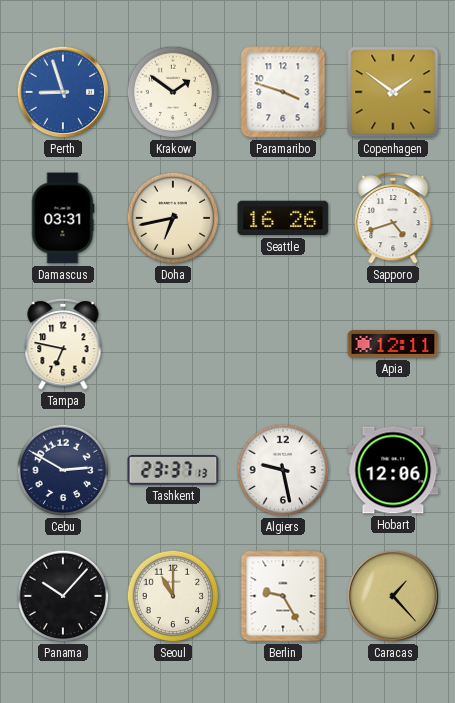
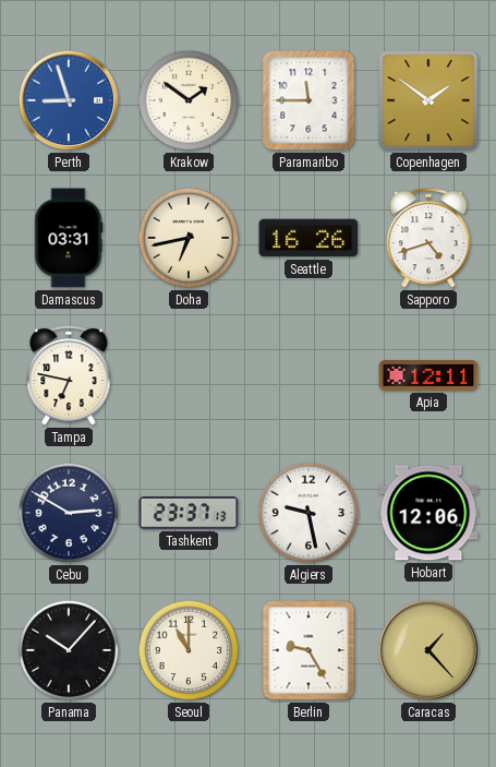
Paramaribo: 3:48 -> 11:45 (309, 100)
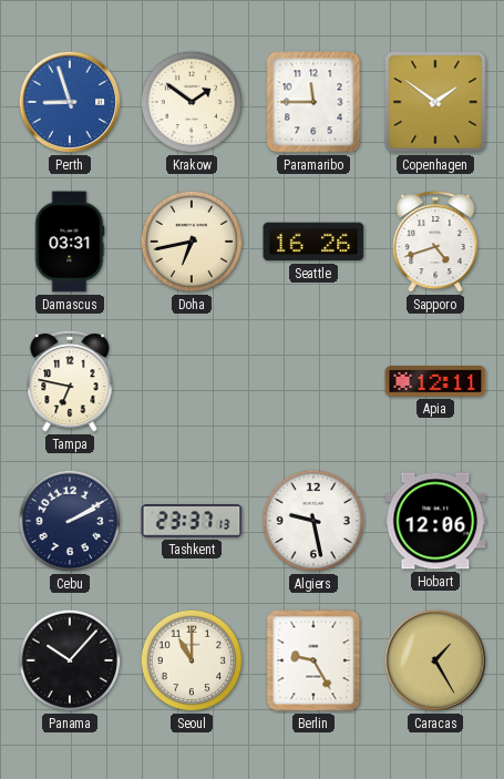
Cebu: 2:50 -> 2:10 (70, 521)
Caracas: 1:23 -> 1:25 (435, 660)
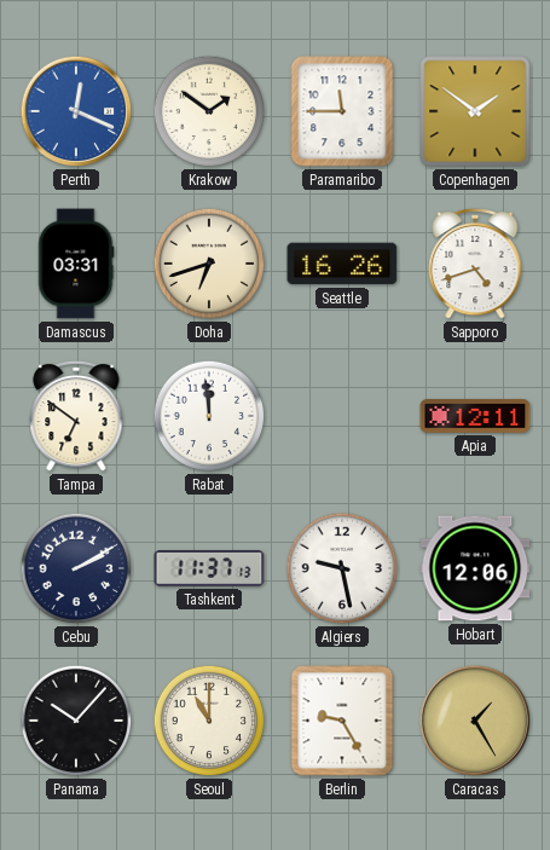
Perth: 8:57 -> 12:19 (76, 111)
Doha: 6:43 -> 6:42 (209, 264)
Tampa: 6:47 -> 6:51 (76, 416)
Rabat: none -> 11:59 (209, 416)
Tashkent: 23:37 -> 11:37 (209, 569)
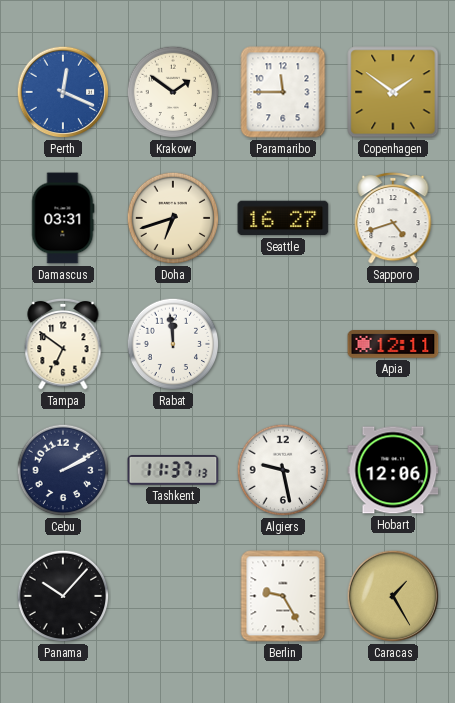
Seattle: 16:26 -> 16:27 (283, 218)
Seoul: 11:00 -> none (209, 721)
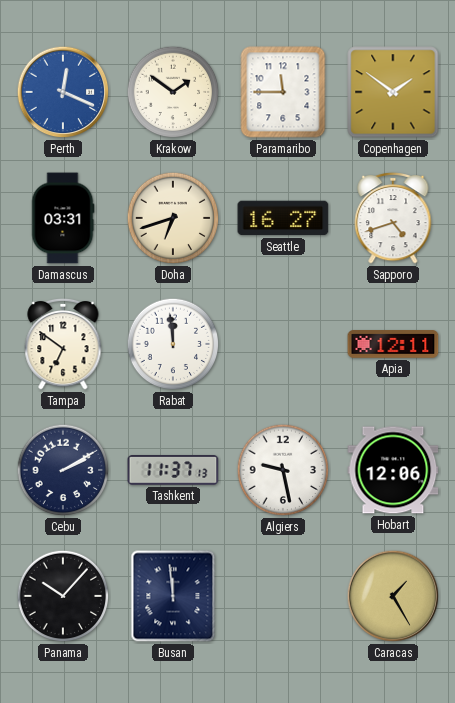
Busan: none -> 11:59 (173, 596)
Berlin: 9:25 -> none (283, 596)
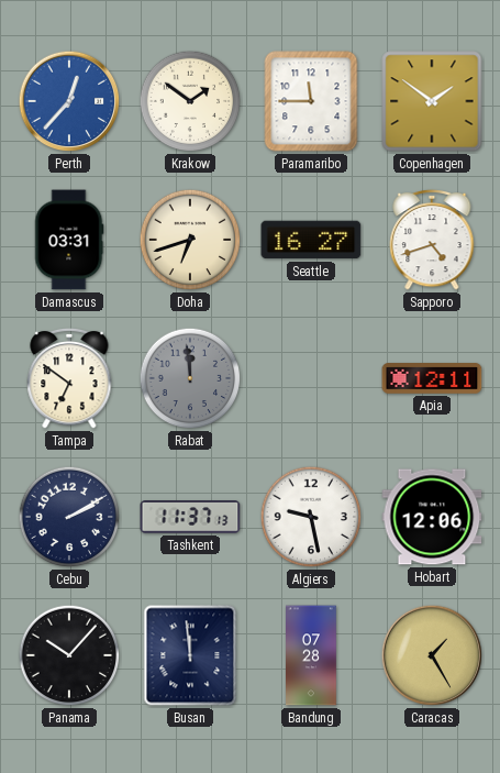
Perth: 12:19 -> 12:37 (69, 101)
Rabat dial: white -> grey (190, 378)
Bandung: none -> 07:28 (312, 655)
